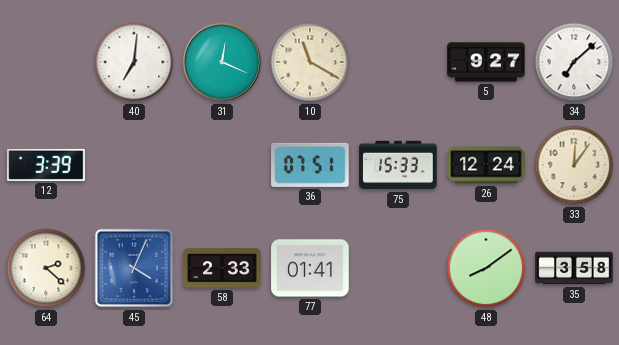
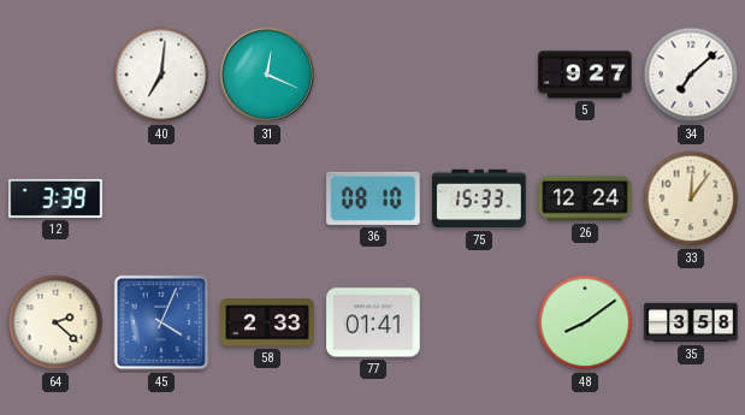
10: 11:20 -> none (310, 62)
36: 07:51 -> 08:10 (373, 198)
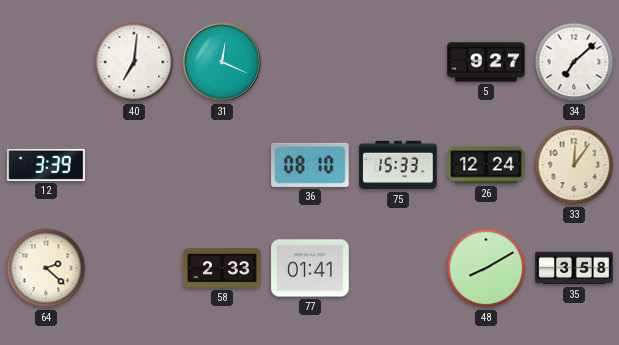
45: 4:04 -> none (161, 322)
48: 8:09 -> 8:10 (486, 268)
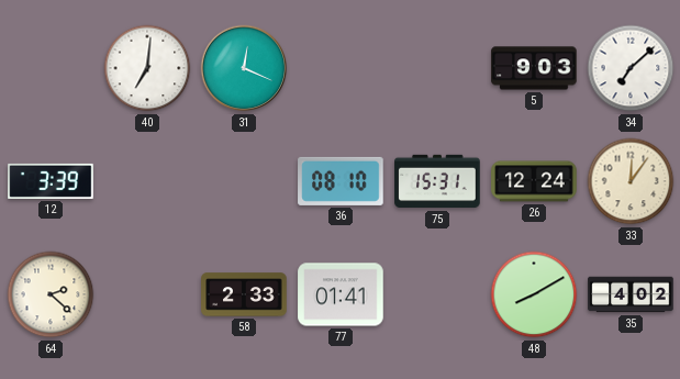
5: 9:27 -> 9:03 (534, 68)
75: 15:33 -> 15:31 (437, 181)
35: 3:58 -> 4:02 (631, 294)
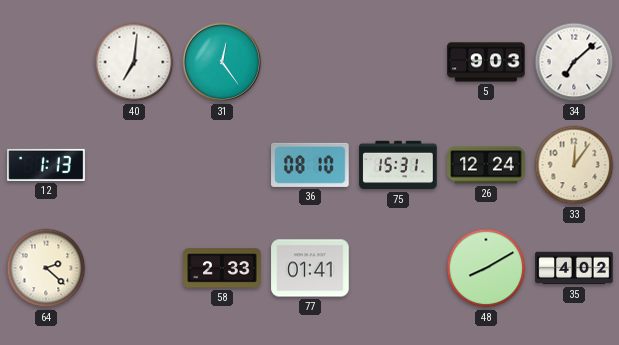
31: 12:19 -> 12:24 (222, 62)
12: 3:39 -> 1:13 (46, 165)
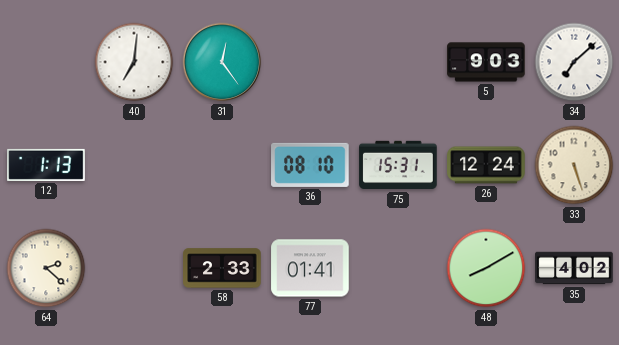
33: 12:06 -> 5:27 (574, 165)
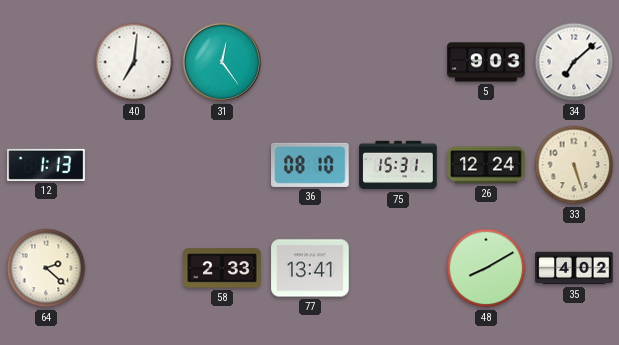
77: 01:41 -> 13:41 (310, 268)
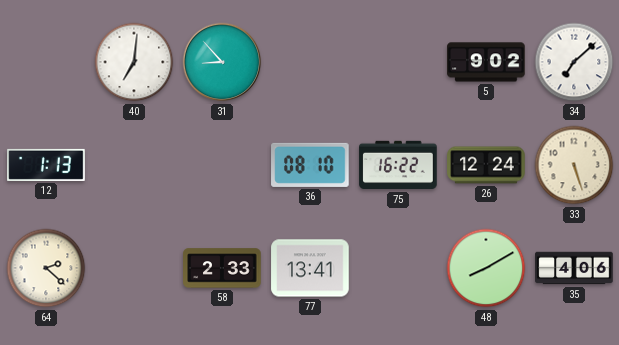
31: 12:24 -> 8:53 (222, 62)
5: 9:03 -> 9:02 (486, 62)
75: 15:31 -> 16:22 (398, 165)
35: 4:02 -> 4:06 (574, 268)
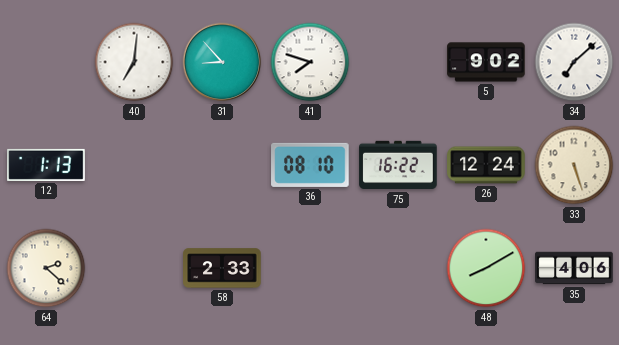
41: none -> 7:48 (310, 62)
77: 13:41 -> none (310, 268)
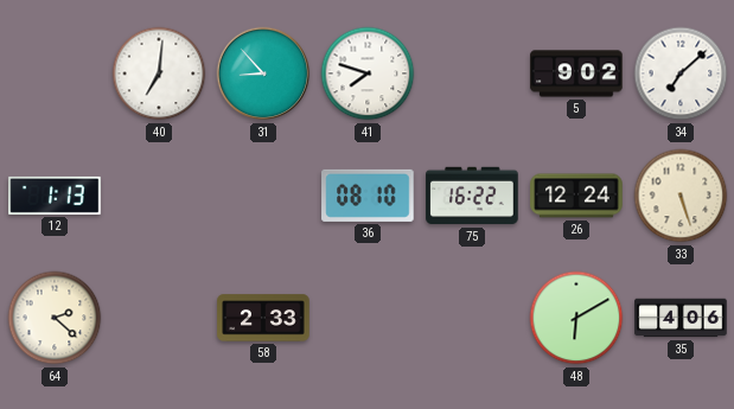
48: 8:10 -> 6:10 (576, 318)
